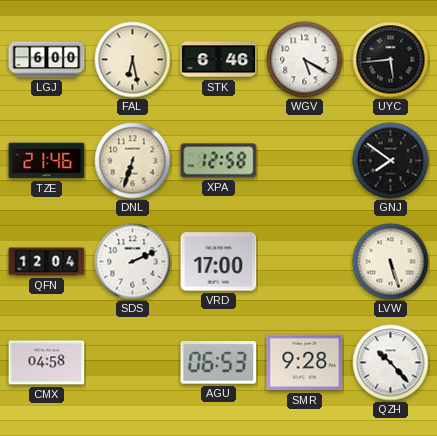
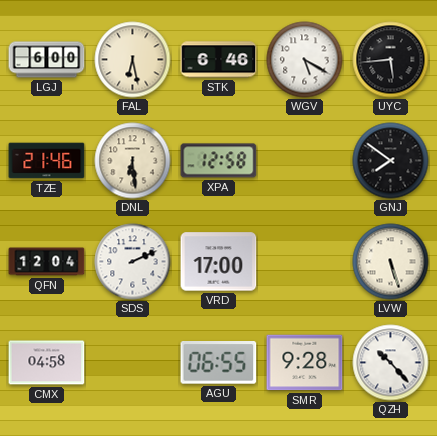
DNL: 6:33 -> 6:29 (133, 161)
AGU: 06:53 -> 06:55 (219, 363)
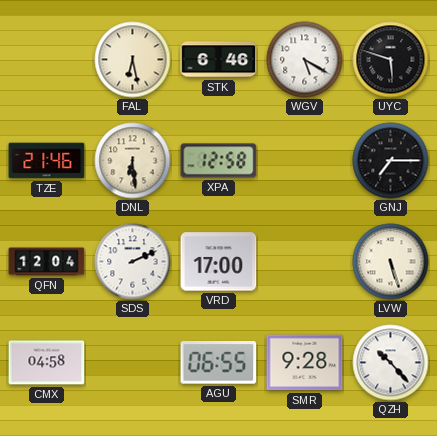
LGJ: 6:00 -> none (47, 60)
UYC: 5:44 -> 5:48 (391, 60)
GNJ: 7:51 -> 7:15 (391, 161)
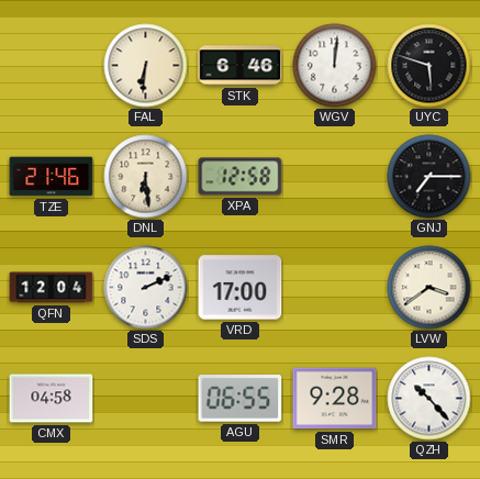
FAL: 6:28 -> 6:31 (146, 66)
WGV: 5:20 -> 12:01 (335, 66)
LVW: 5:27 -> 3:39 (429, 288)
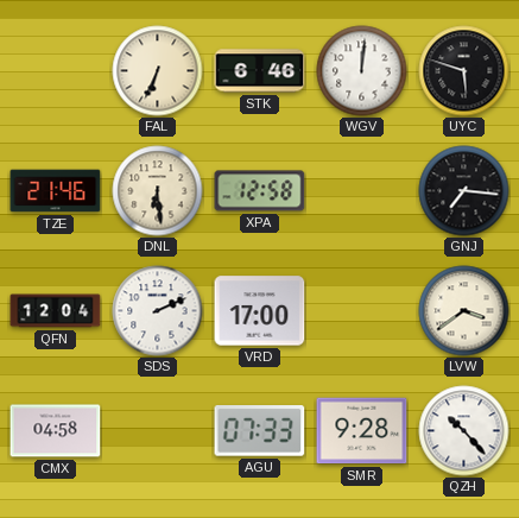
FAL: 6:31 -> 6:34 (158, 71)
GNJ: 7:15 -> 7:16 (464, 191)
AGU: 06:55 -> 07:33 (260, 431)
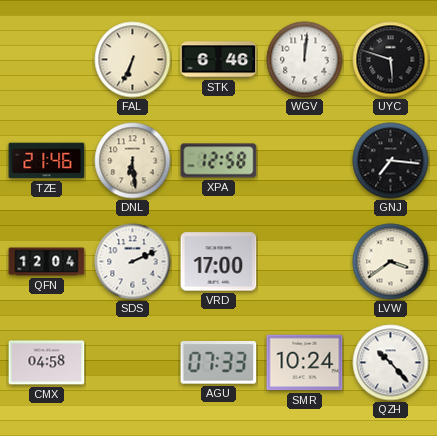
SMR: 9:28 -> 10:24 (305, 363)
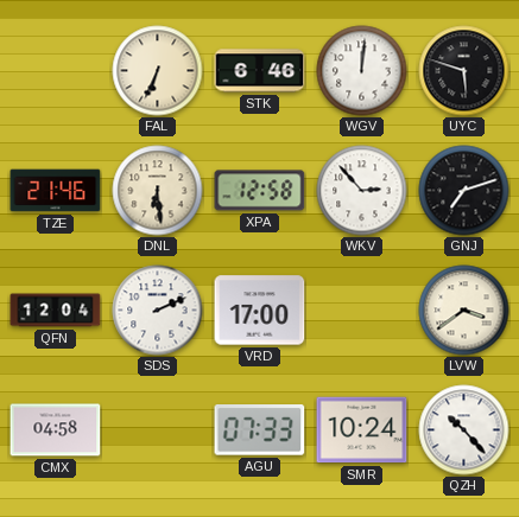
WKV: none -> 2:53 (362, 191)
GNJ: 7:16 -> 7:12 (464, 191)
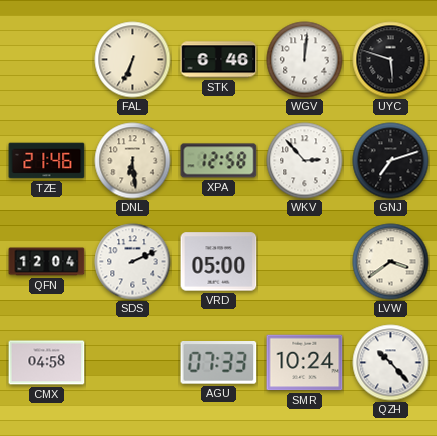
VRD: 17:00 -> 05:00 (219, 262)
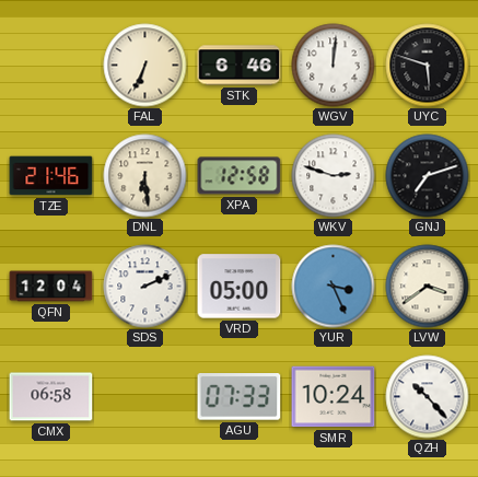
WKV: 2:53 -> 2:48 (334, 176)
YUR: none -> 3:26 (334, 287)
CMX: 04:58 -> 06:58 (51, 397)
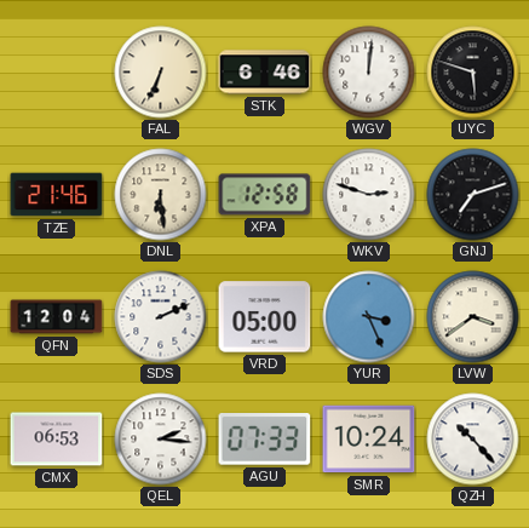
CMX: 06:58 -> 06:53 (57, 440)
QEL: none -> 2:16 (161, 440)
